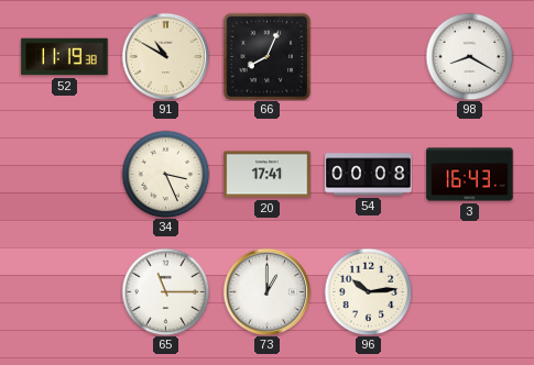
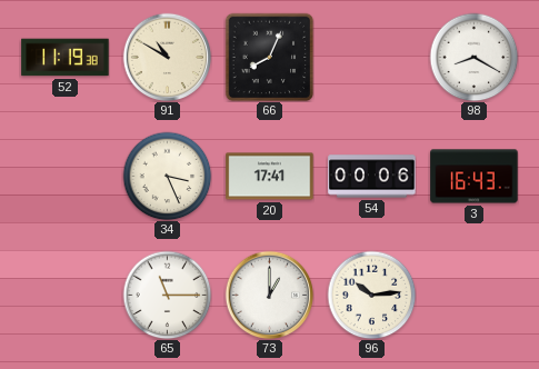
54: 00:08 -> 00:06 (372, 177)
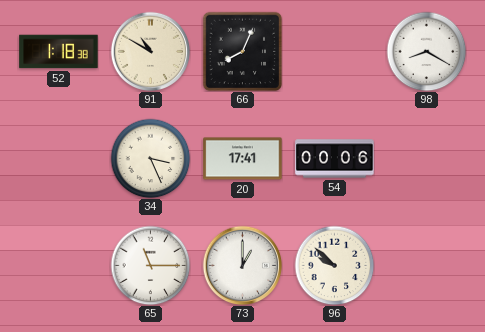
52: 11:19 -> 1:18 (59, 52)
3: 16:43 -> none (475, 177)
96: 10:14 -> 9:52 (334, 265)
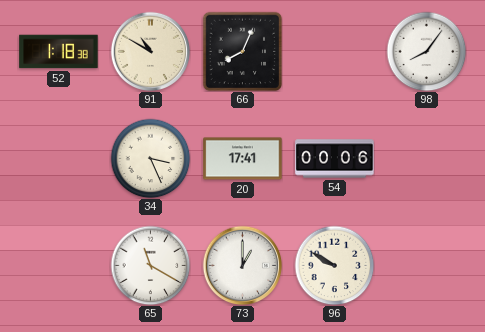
98: 8:20 -> 8:06 (426, 51)
65: 11:15 -> 11:20 (150, 265)
96: 9:52 -> 9:50 (334, 265)
